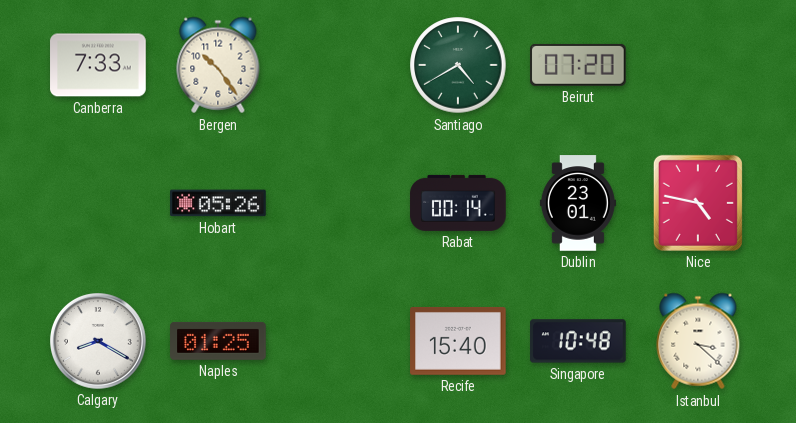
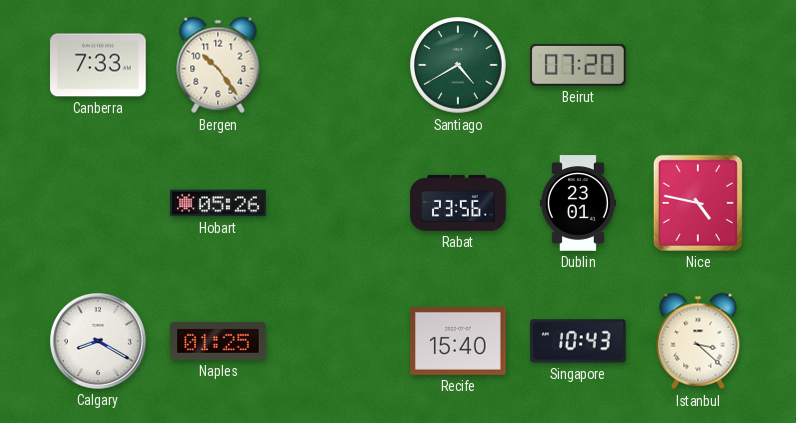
Rabat: 00:14 -> 23:56 (458, 203)
Singapore: 10:48 -> 10:43 (578, 341)
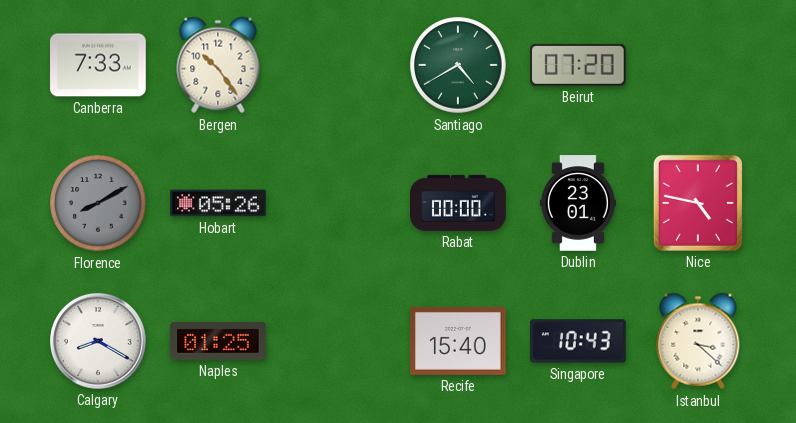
Florence: none -> 8:10 (98, 203)
Rabat: 23:56 -> 00:00 (458, 203)
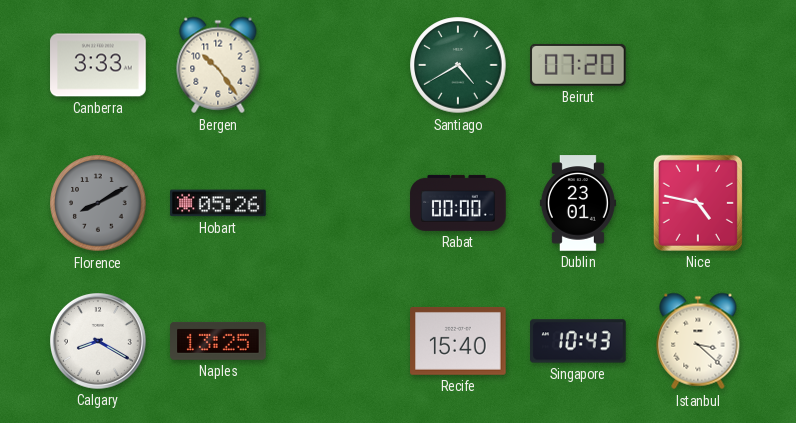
Canberra: 7:33 -> 3:33 (98, 65)
Naples: 01:25 -> 13:25 (218, 341)
